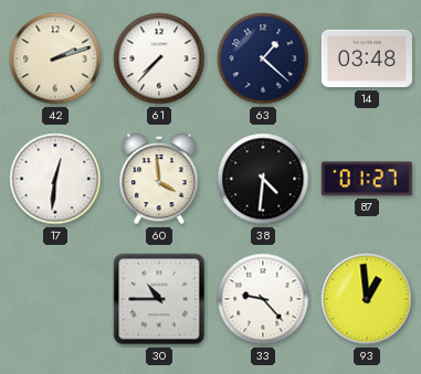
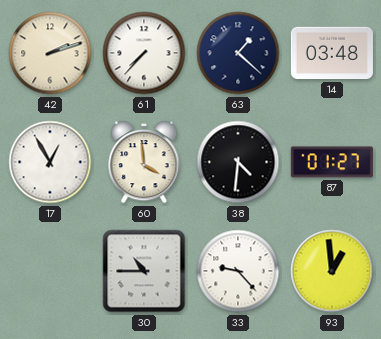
17: 12:31 -> 12:55 (50, 162)
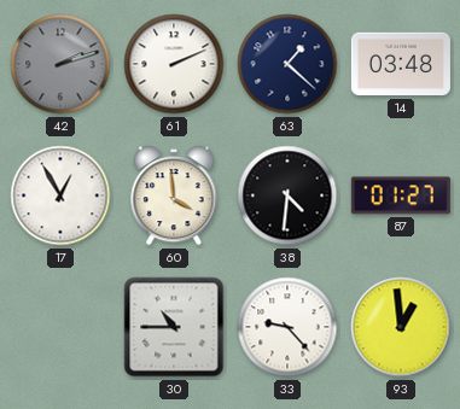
42 dial: cream -> grey (60, 64)
61: 7:37 -> 2:11 (174, 64)
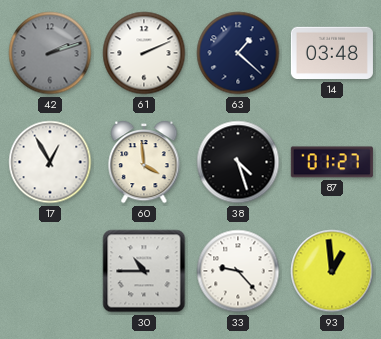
38: 4:31 -> 4:27 (238, 162)
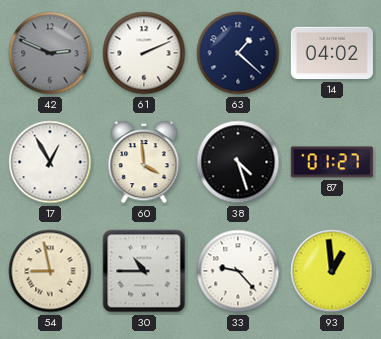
42: 2:12 -> 2:49 (50, 53)
14: 03:48 -> 04:02 (332, 53)
54: none -> 8:58 (50, 271)
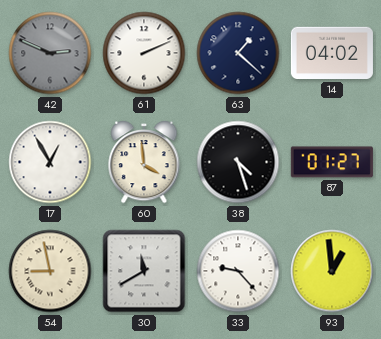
30: 10:45 -> 11:40 (144, 271)
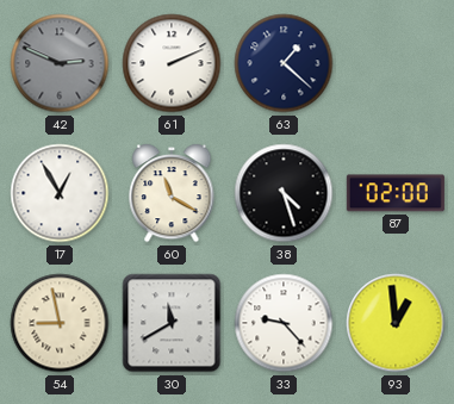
14: 04:02 -> none (332, 53)
60: 3:59 -> 11:20 (172, 193)
87: 01:27 -> 02:00 (396, 193)
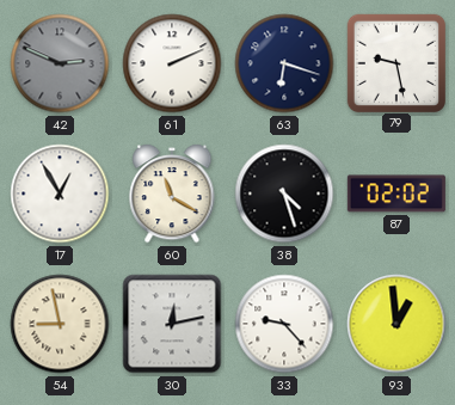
63: 1:22 -> 6:18 (284, 63)
79: none -> 9:28 (395, 62)
87: 02:00 -> 02:02 (396, 194)
30: 11:40 -> 12:13 (172, 324)
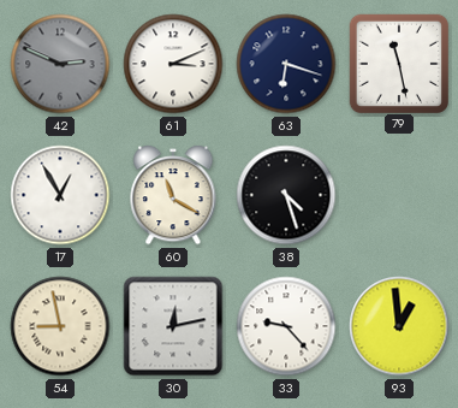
61: 2:11 -> 3:11 (173, 64)
79: 9:28 -> 11:28 (398, 63)
87: 02:02 -> none (396, 194)
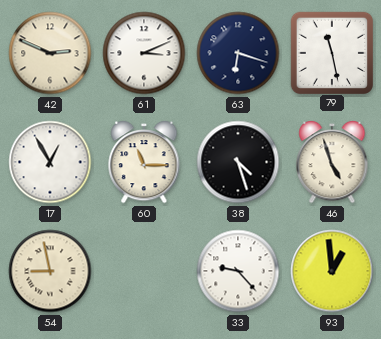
42 dial: grey -> cream (50, 53)
60: 11:20 -> 11:15 (144, 162)
46: none -> 4:57 (332, 162)
30: 12:13 -> none (173, 326)
